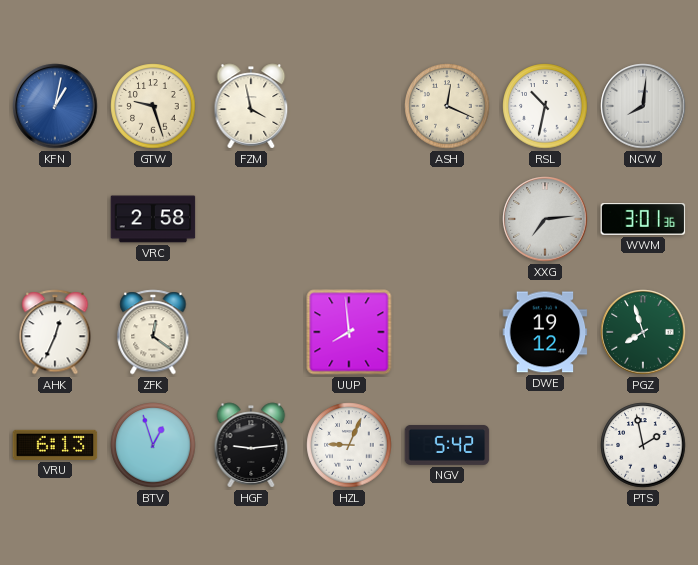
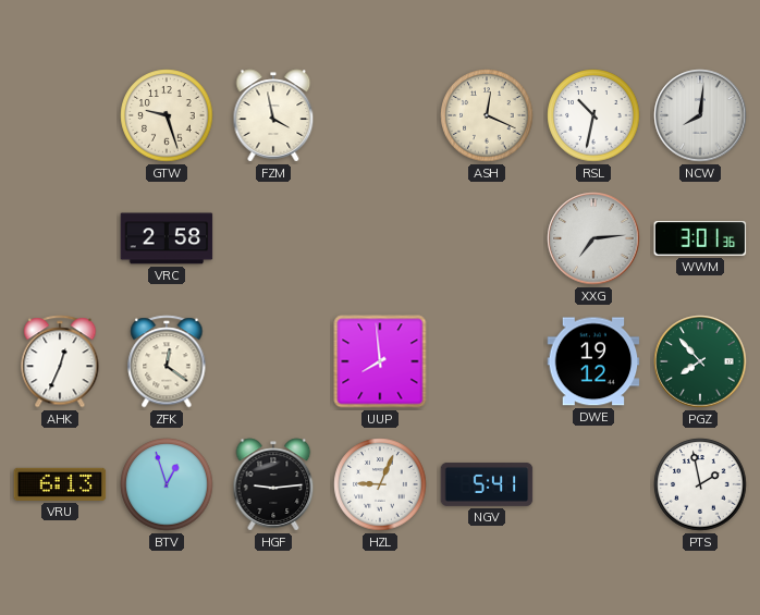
KFN: 1:02 -> none (55, 106)
PGZ: 7:57 -> 7:53 (700, 361)
NGV: 5:42 -> 5:41 (487, 484)
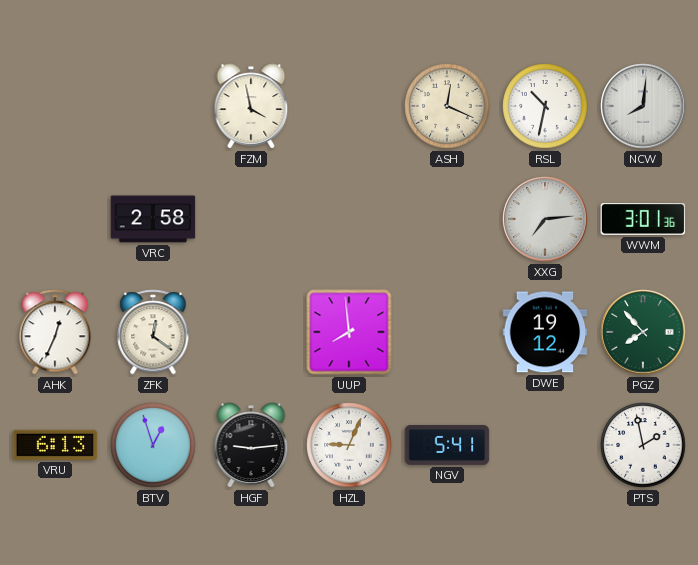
GTW: 9:27 -> none (167, 115)
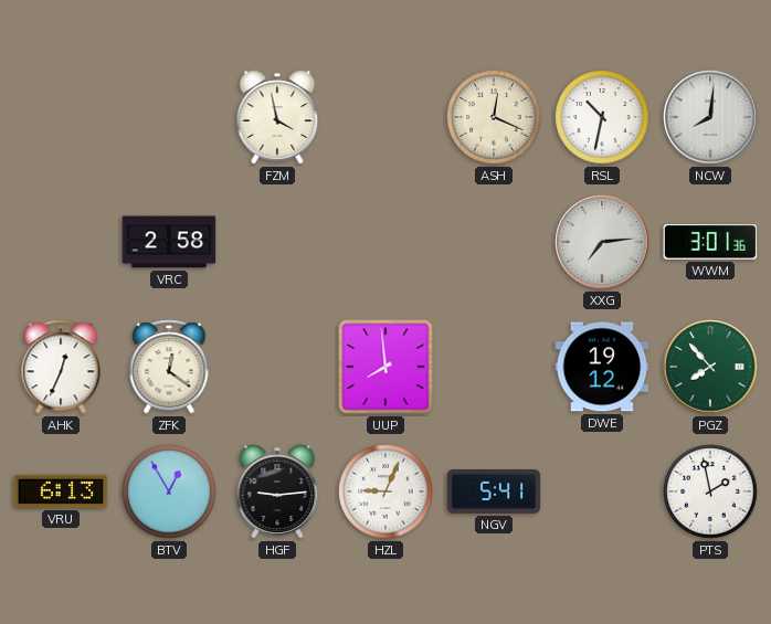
BTV: 12:57 -> 12:55 (169, 491)
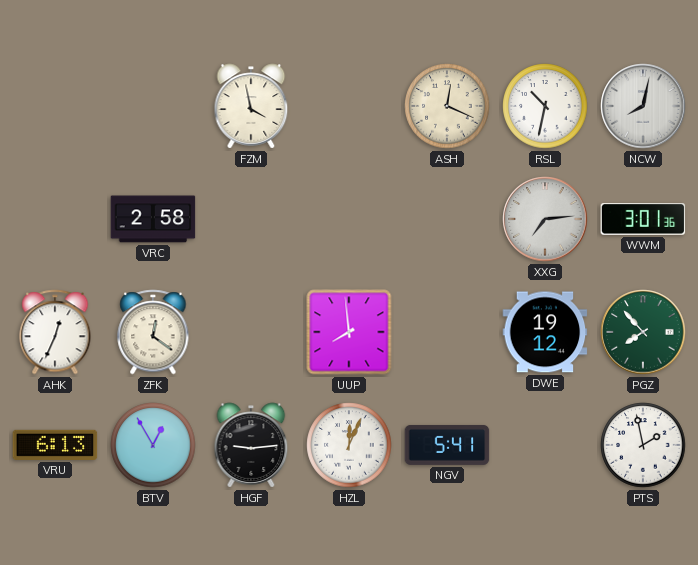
NCW: 8:01 -> 8:02 (643, 106)
HZL: 9:04 -> 12:04 (349, 445)
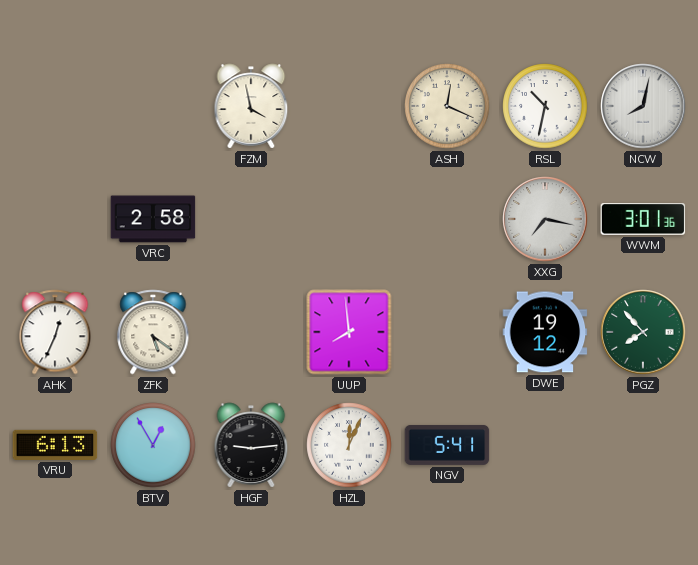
XXG: 7:14 -> 7:17 (545, 219)
ZFK: 12:21 -> 5:21 (153, 332)
PTS: 1:58 -> none (643, 445)
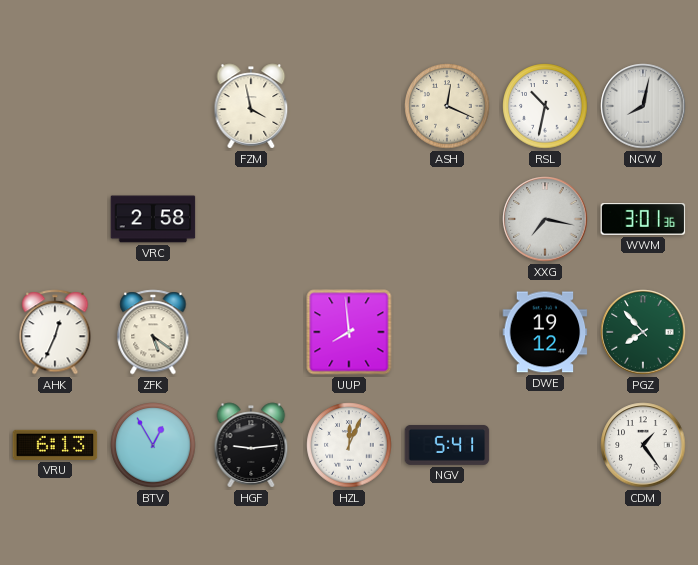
CDM: none -> 1:24 (643, 445)
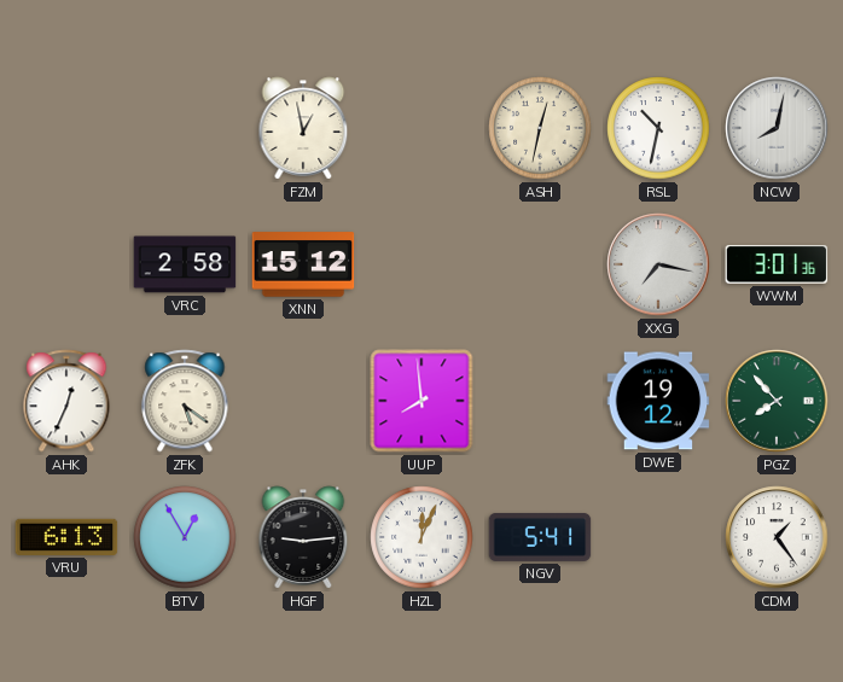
FZM: 3:58 -> 12:58 (303, 128)
ASH: 12:19 -> 12:32 (540, 128)
XNN: none -> 15:12 (303, 264)
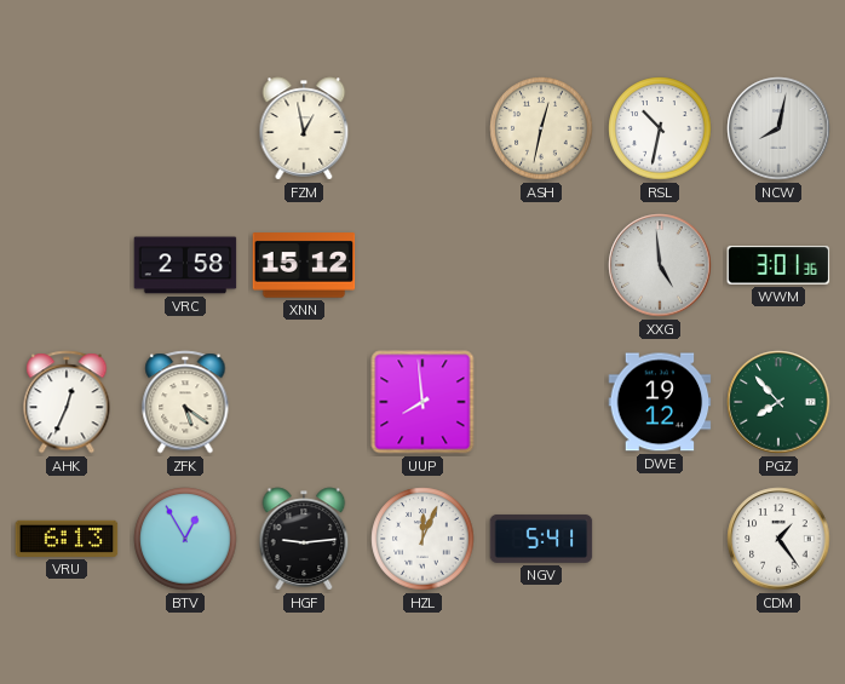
XXG: 7:17 -> 4:59 (660, 265)
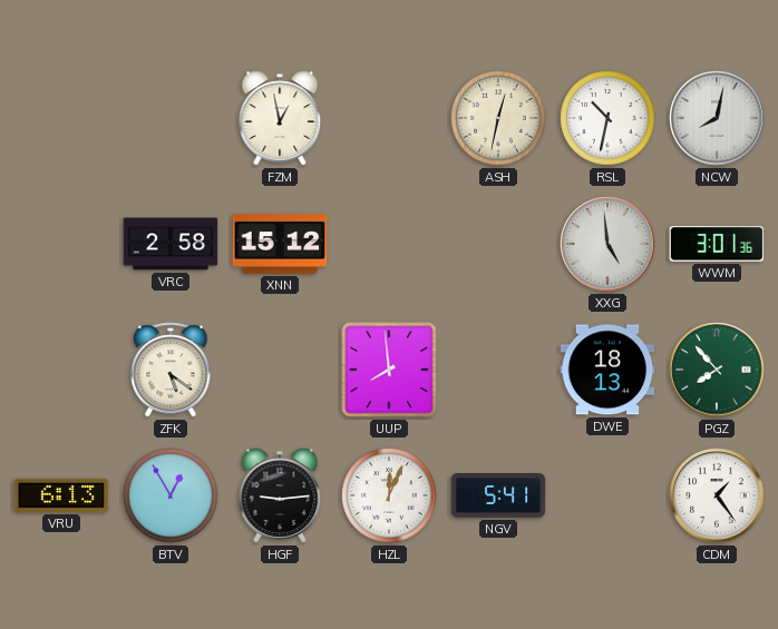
AHK: 12:34 -> none (67, 402)
DWE: 19:12 -> 18:13 (607, 370)
